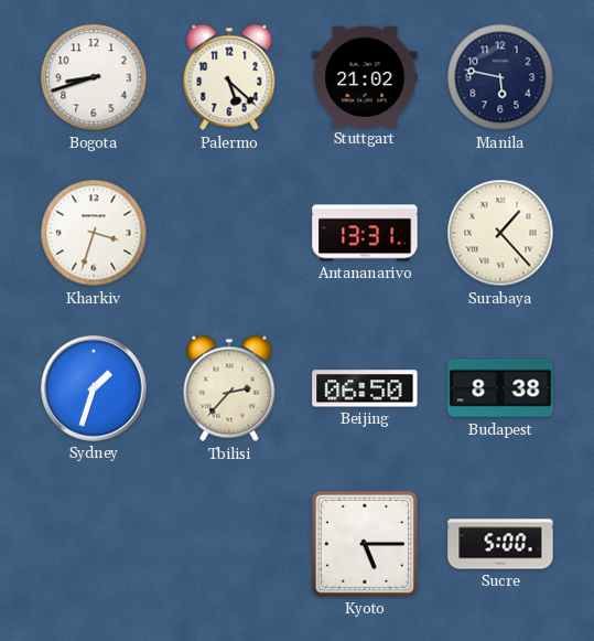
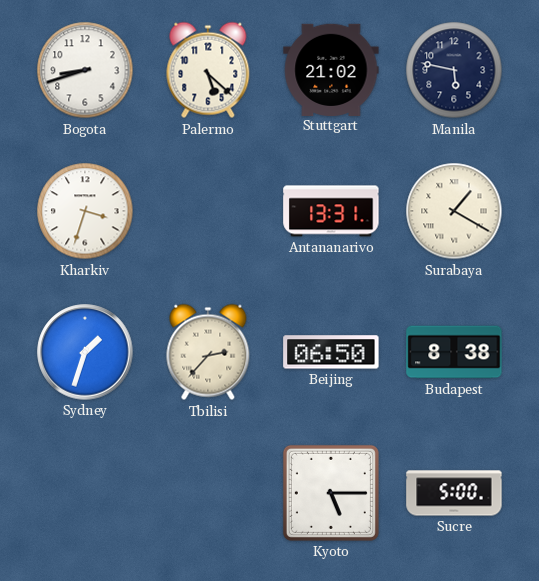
Surabaya: 1:23 -> 1:20 (454, 211)
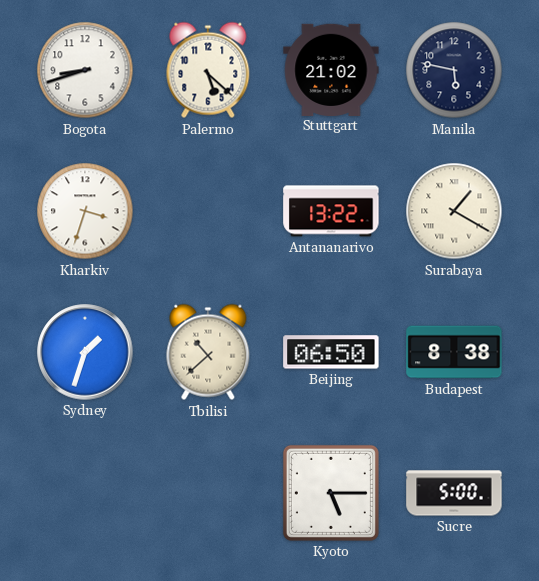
Antananarivo: 13:31 -> 13:22 (331, 211)
Tbilisi: 2:37 -> 10:38 (208, 352)
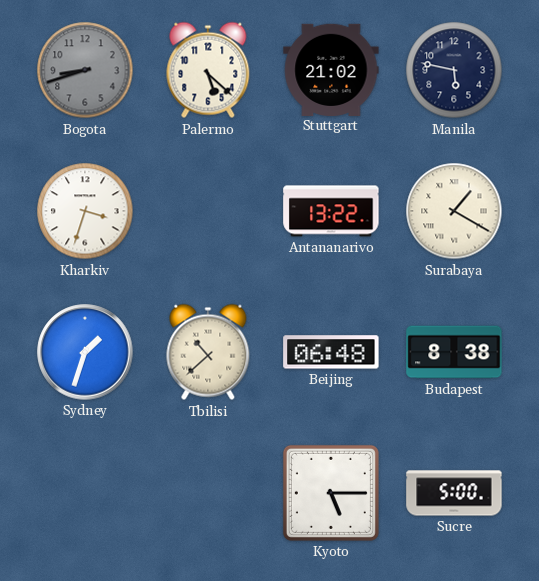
Bogota dial: white -> grey (85, 70)
Beijing: 06:50 -> 06:48 (331, 352)
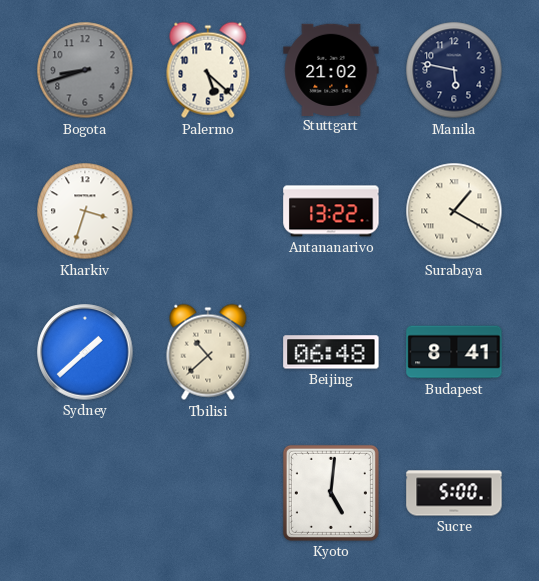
Sydney: 1:33 -> 1:38 (85, 352)
Budapest: 8:38 -> 8:41 (454, 352)
Kyoto: 5:15 -> 5:01 (331, 493)
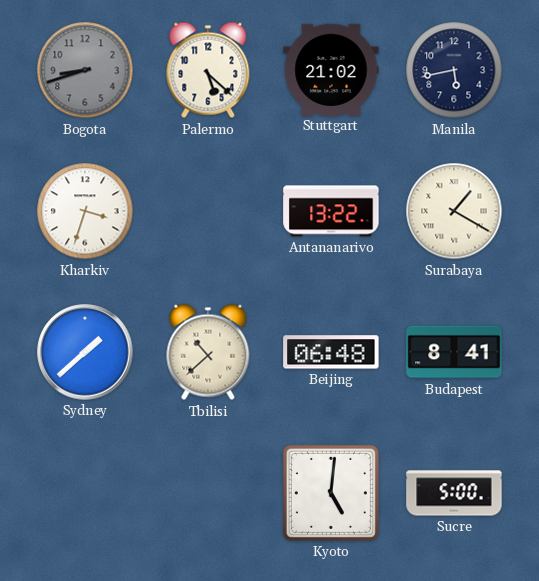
Manila: 5:47 -> 5:43 (454, 70)
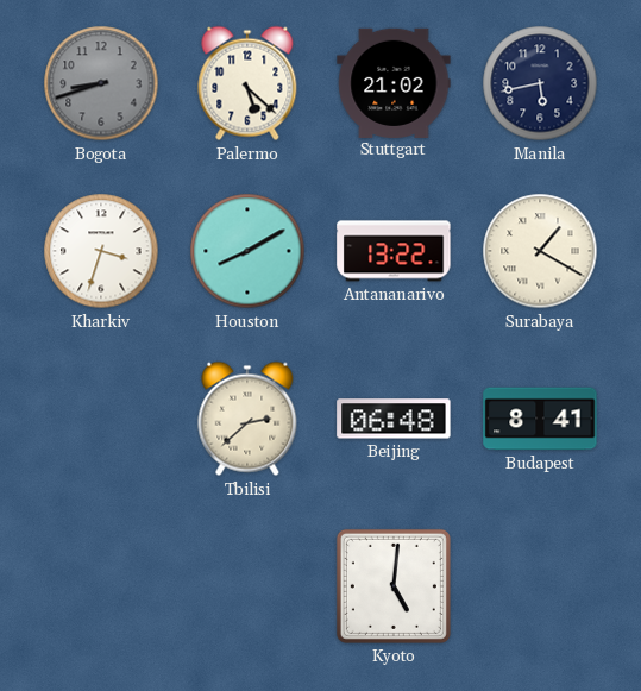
Houston: none -> 8:10 (247, 251)
Sydney: 1:38 -> none (85, 352)
Tbilisi: 10:38 -> 2:38 (247, 419)
Sucre: 5:00 -> none (454, 493)
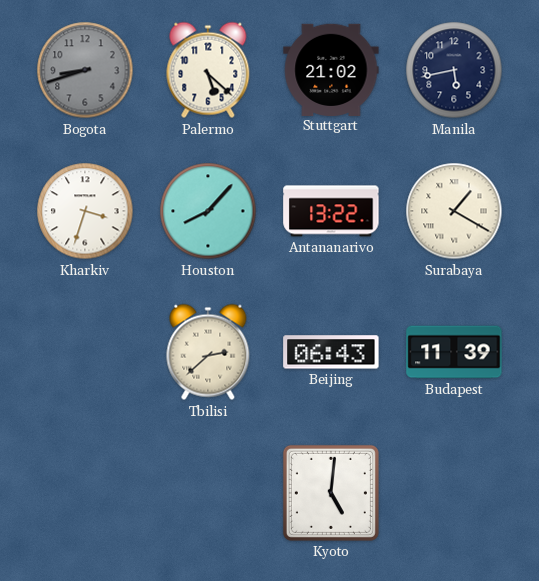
Houston: 8:10 -> 8:07 (208, 211)
Beijing: 06:48 -> 06:43 (331, 352)
Budapest: 8:41 -> 11:39 (454, 352)
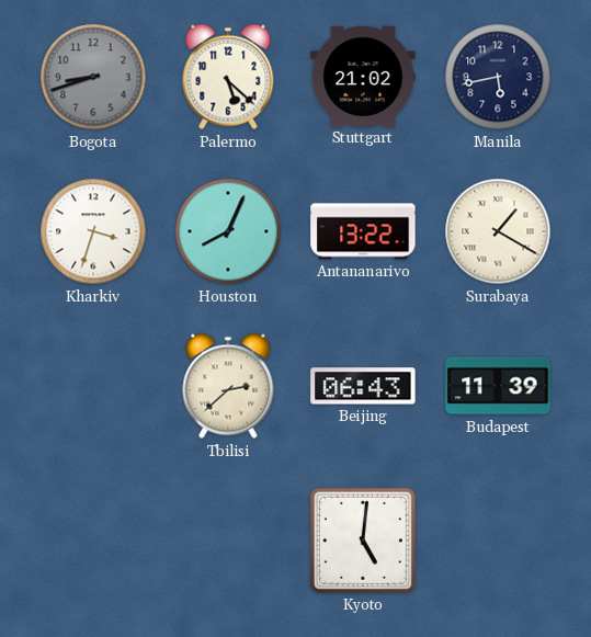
Houston: 8:07 -> 8:04 (228, 231)
